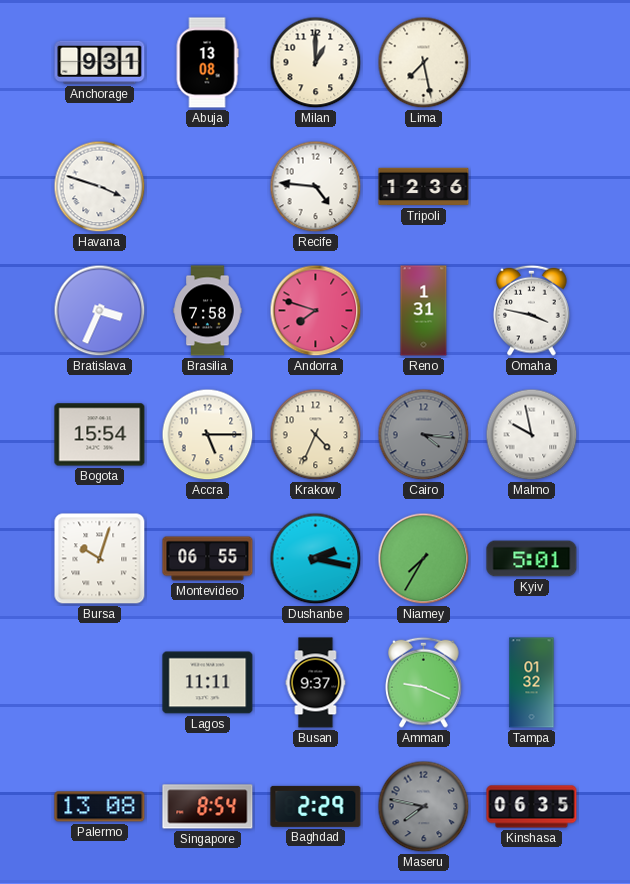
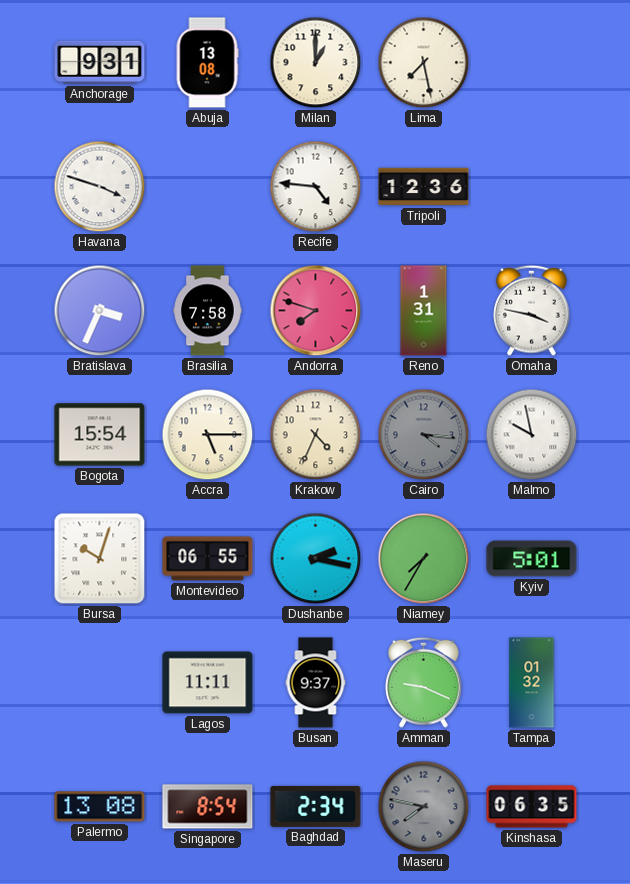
Baghdad: 2:29 -> 2:34 (316, 806)
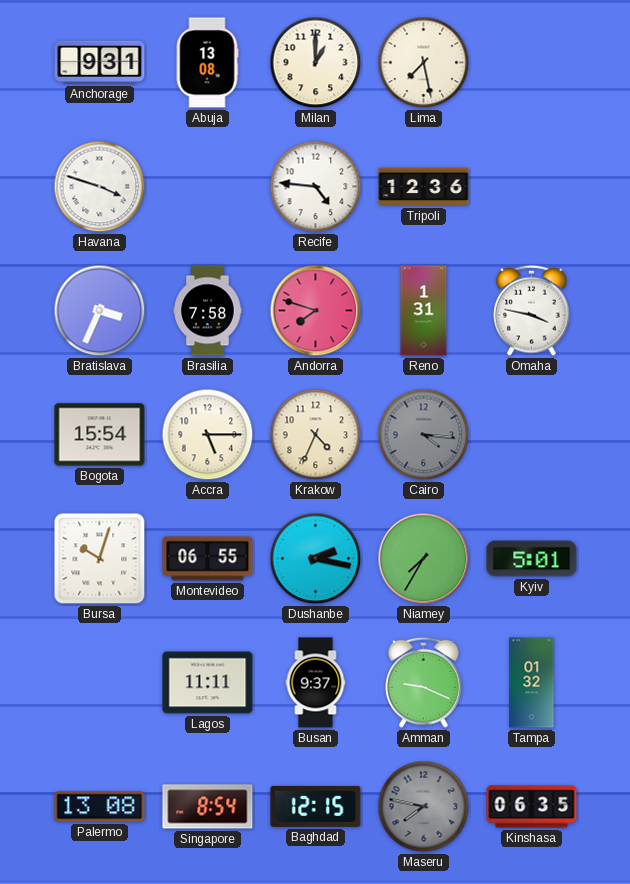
Malmo: 9:58 -> none (532, 435)
Baghdad: 2:34 -> 12:15 (316, 806)
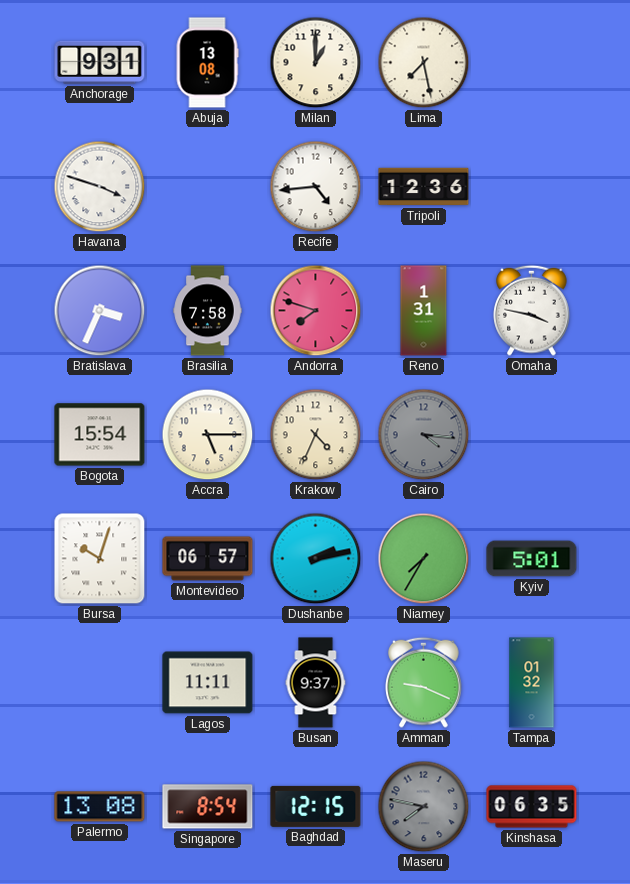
Recife: 4:46 -> 4:44 (316, 187)
Montevideo: 06:55 -> 06:57 (208, 559)
Dushanbe: 2:17 -> 2:13 (316, 559)
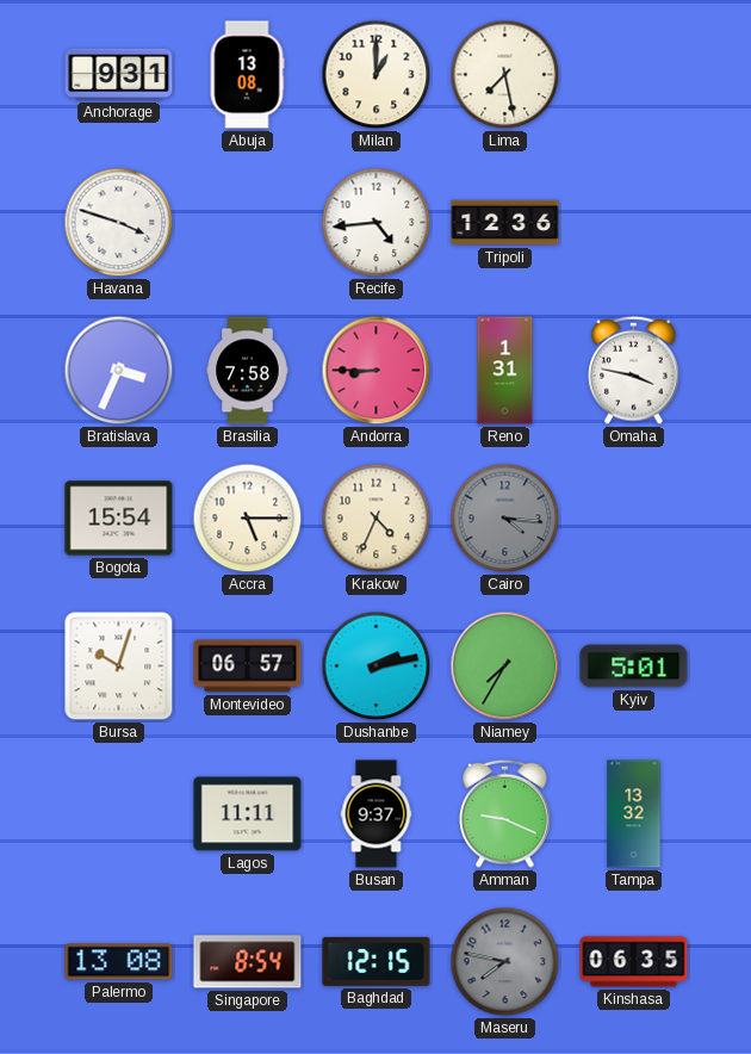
Andorra: 7:48 -> 8:45 (377, 371)
Tampa: 01:32 -> 13:32 (634, 814)
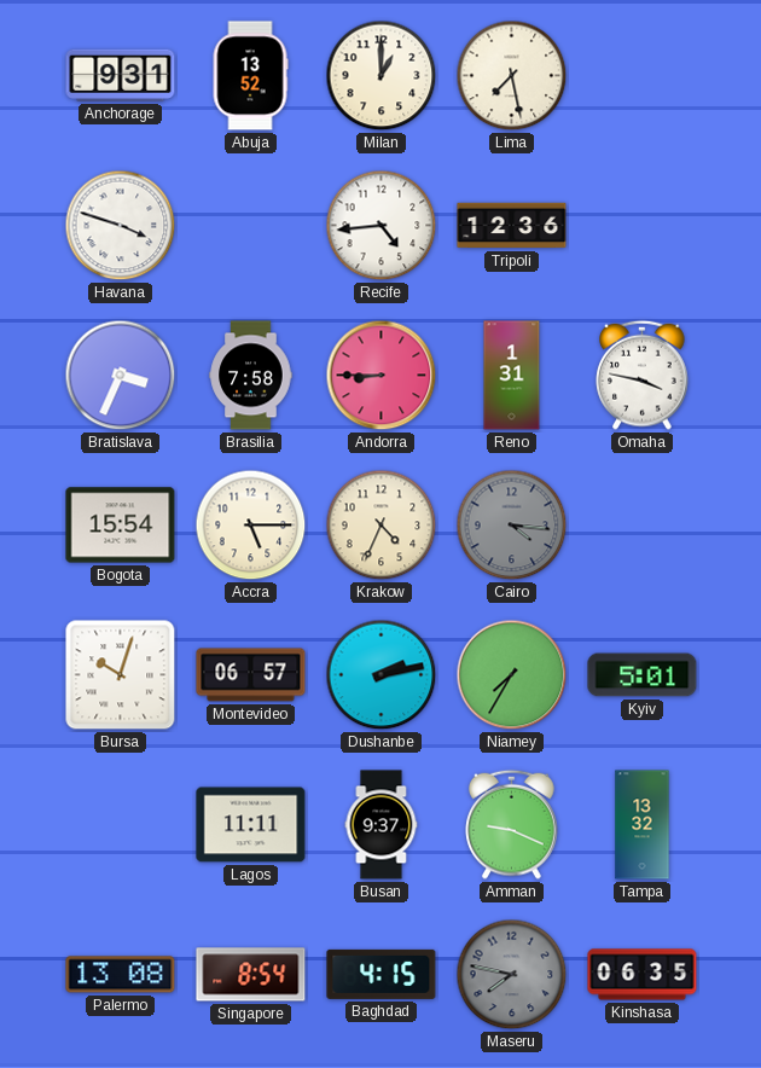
Abuja: 13:08 -> 13:52 (250, 76)
Baghdad: 12:15 -> 4:15 (382, 974)
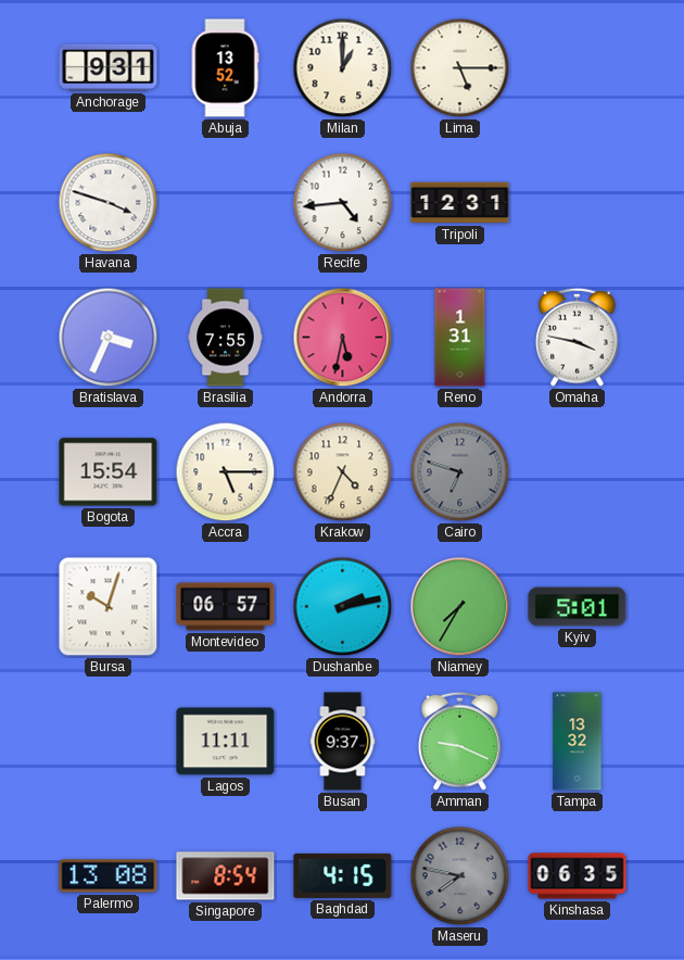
Lima: 7:28 -> 5:15 (460, 68)
Tripoli: 12:36 -> 12:31 (460, 203)
Brasilia: 7:58 -> 7:55 (226, 338)
Andorra: 8:45 -> 5:32 (343, 338)
Cairo: 4:16 -> 6:48 (460, 472)
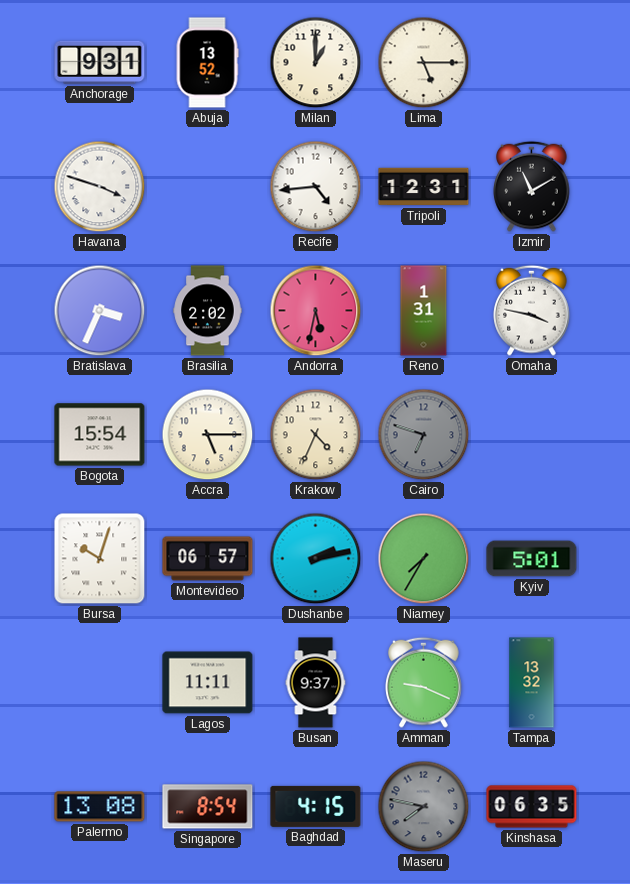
Izmir: none -> 11:10 (532, 186)
Brasilia: 7:55 -> 2:02 (208, 311)
